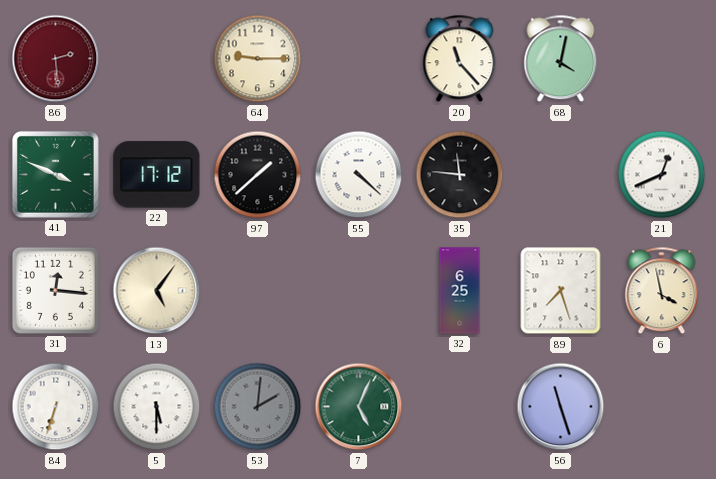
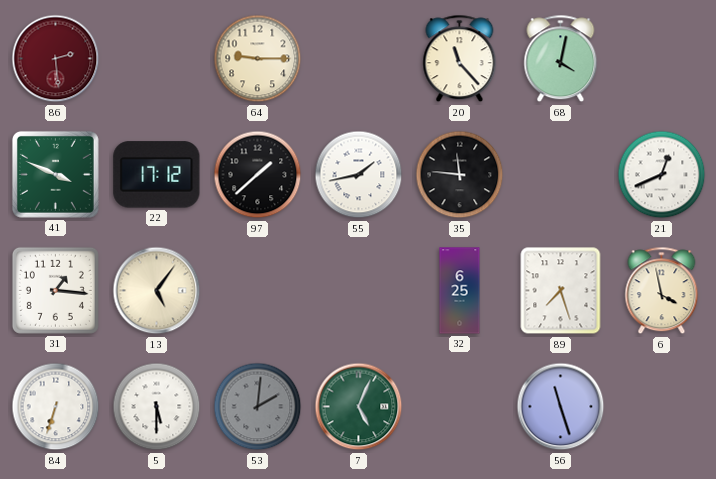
55: 4:22 -> 1:43 (359, 175)
31: 12:16 -> 1:16 (55, 290)
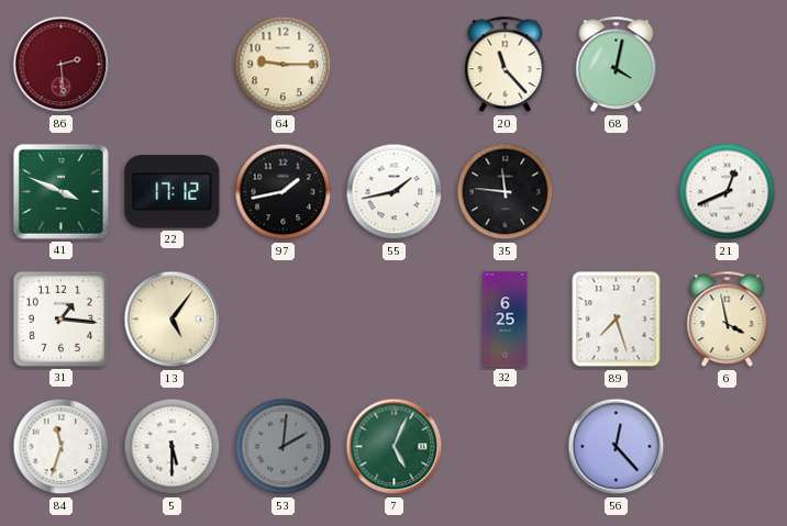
97: 1:38 -> 1:43 (284, 192)
84: 6:33 -> 11:33 (62, 447)
56: 11:27 -> 12:23 (617, 447)
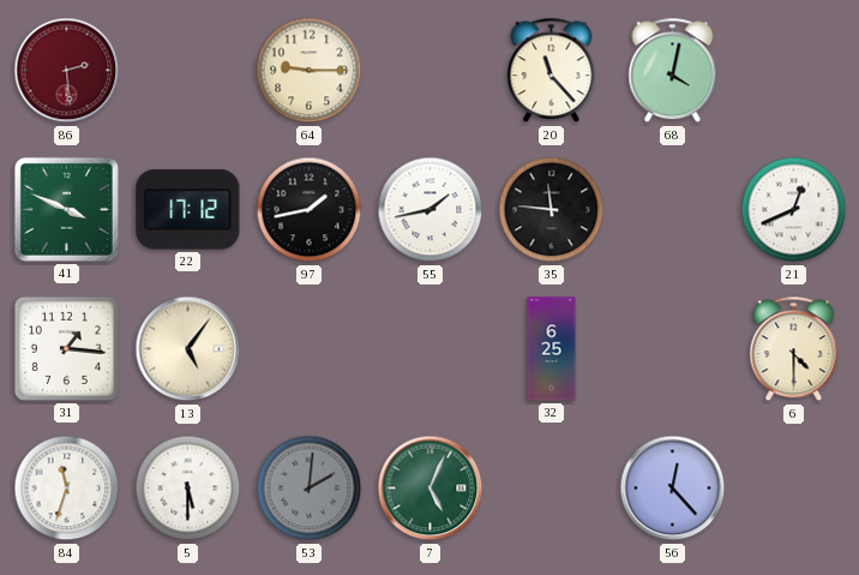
89: 7:27 -> none (617, 320)
6: 3:58 -> 4:30 (794, 349)
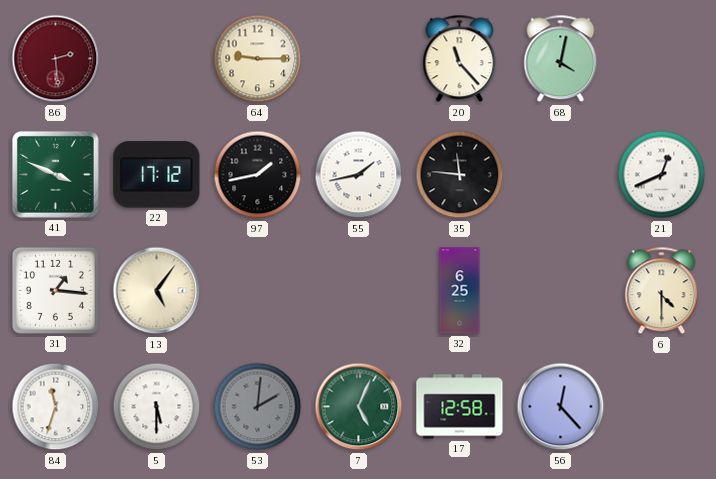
17: none -> 12:58 (460, 407)
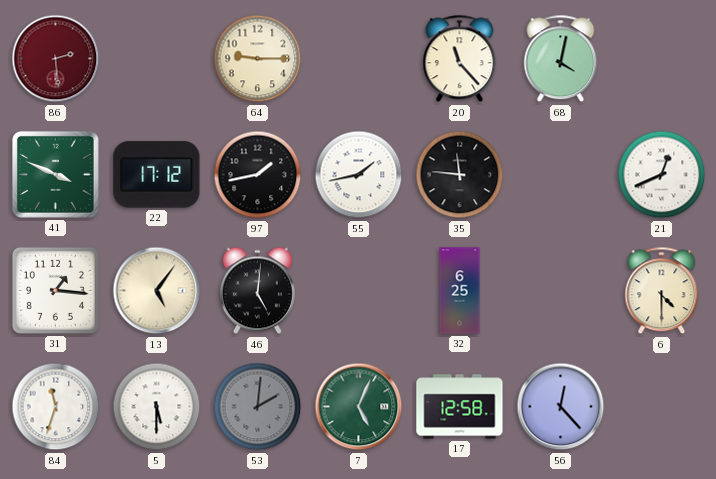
46: none -> 5:01 (257, 291)
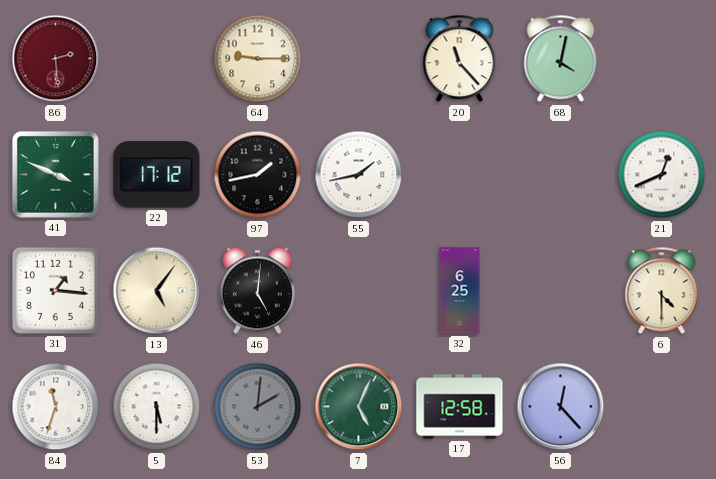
35: 11:46 -> none (460, 175)
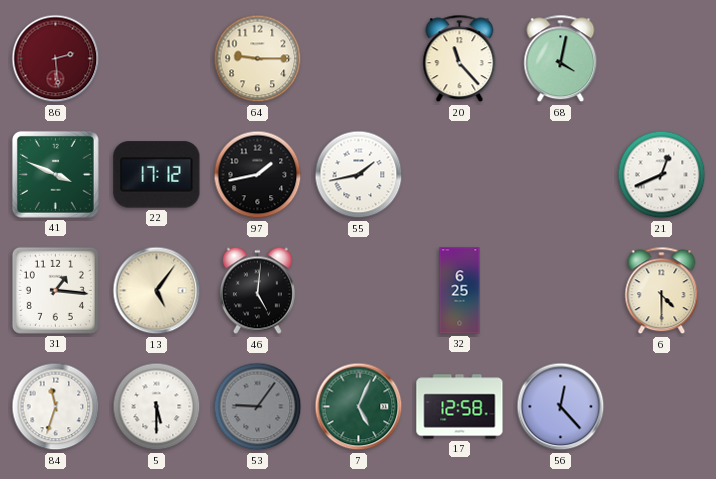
53: 2:01 -> 9:06 (258, 407)
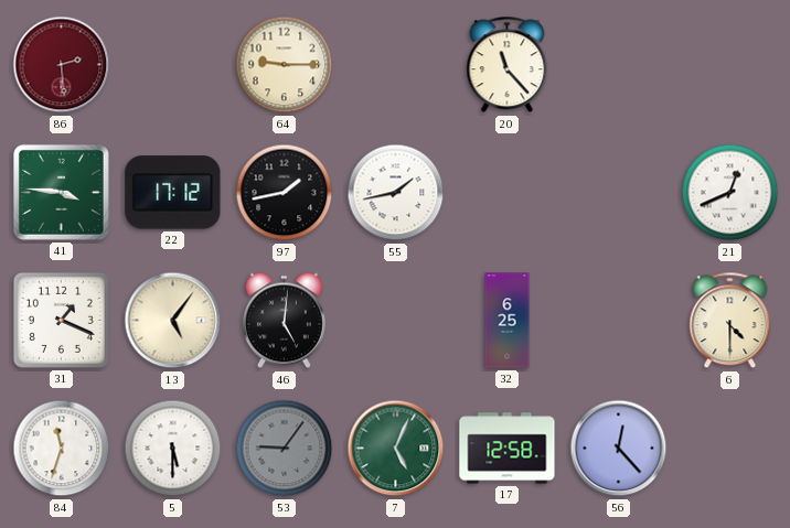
68: 4:02 -> none (561, 59)
41: 3:49 -> 3:46 (61, 192)
31: 1:16 -> 1:19 (61, 320)
